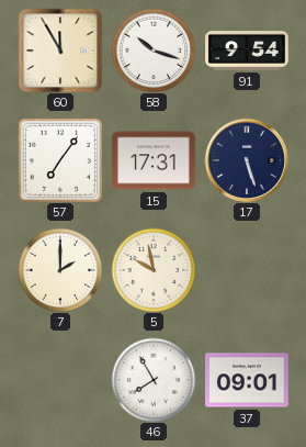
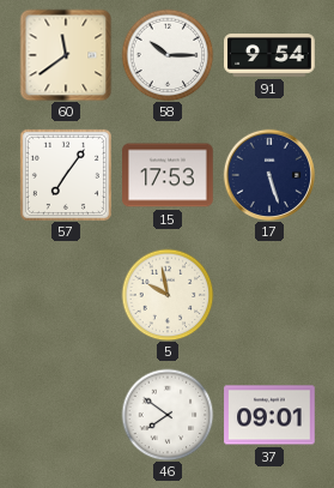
60: 11:55 -> 11:39 (66, 55)
58: 10:18 -> 10:15 (168, 55)
15: 17:31 -> 17:53 (168, 175)
7: 2:00 -> none (60, 270)
46: 7:55 -> 7:51 (168, 415)
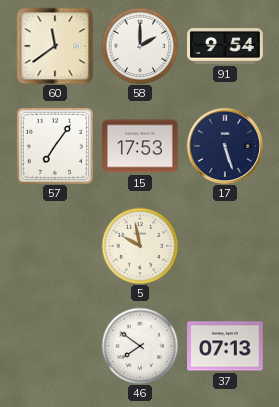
58: 10:15 -> 2:00 (140, 46)
37: 09:01 -> 07:13 (225, 346)
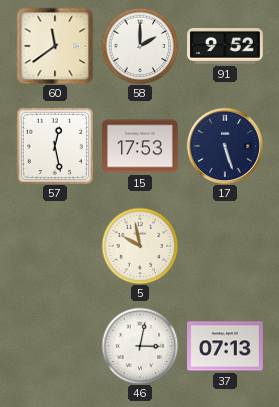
91: 9:54 -> 9:52 (225, 47)
57: 7:06 -> 12:28 (55, 146)
46: 7:51 -> 3:02 (140, 346)
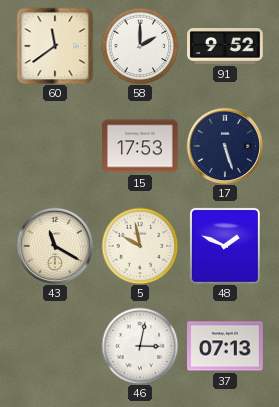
57: 12:28 -> none (55, 146)
43: none -> 11:20 (54, 245)
48: none -> 1:49 (225, 246)
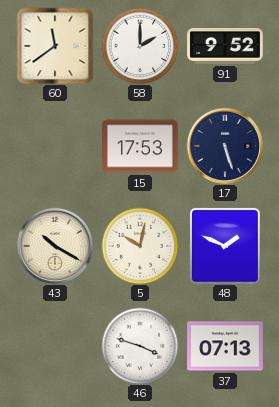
43: 11:20 -> 10:20 (54, 245)
5: 9:58 -> 10:02 (140, 246)
46: 3:02 -> 3:48 (140, 346)
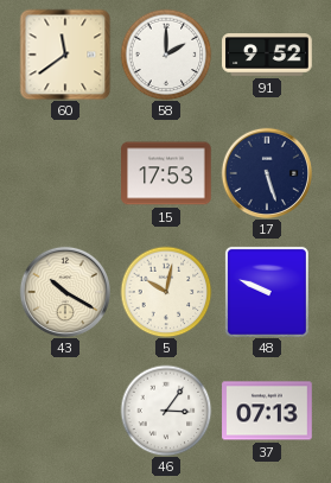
48: 1:49 -> 9:49 (267, 292)
46: 3:48 -> 3:06 (166, 411)
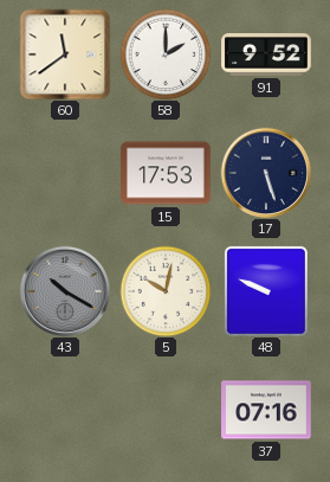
43 dial: cream -> grey (64, 290)
46: 3:06 -> none (166, 411)
37: 07:13 -> 07:16 (266, 410)
